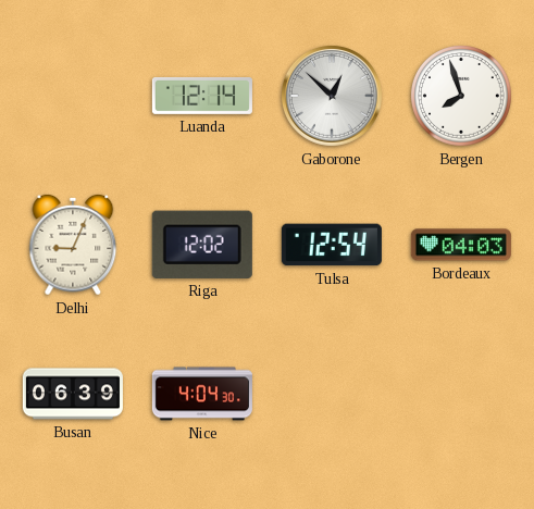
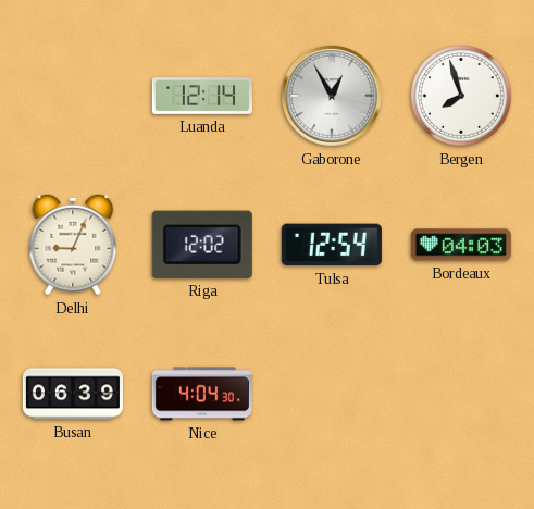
Gaborone: 12:52 -> 12:55 (332, 96)
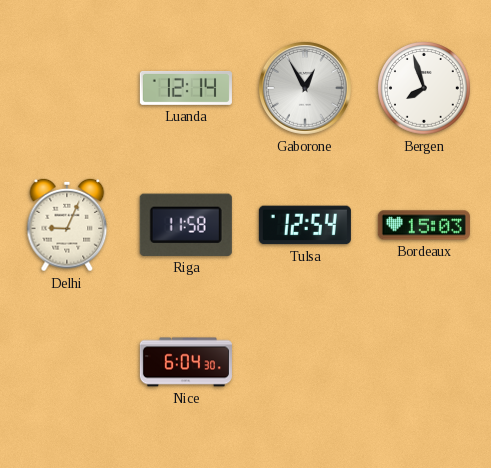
Riga: 12:02 -> 11:58 (186, 225)
Bordeaux: 04:03 -> 15:03 (424, 225)
Busan: 06:39 -> none (73, 394)
Nice: 4:04 -> 6:04 (186, 362)
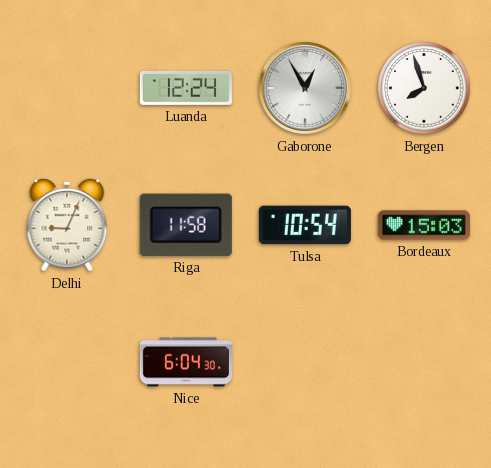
Luanda: 12:14 -> 12:24 (186, 88)
Tulsa: 12:54 -> 10:54 (305, 225)
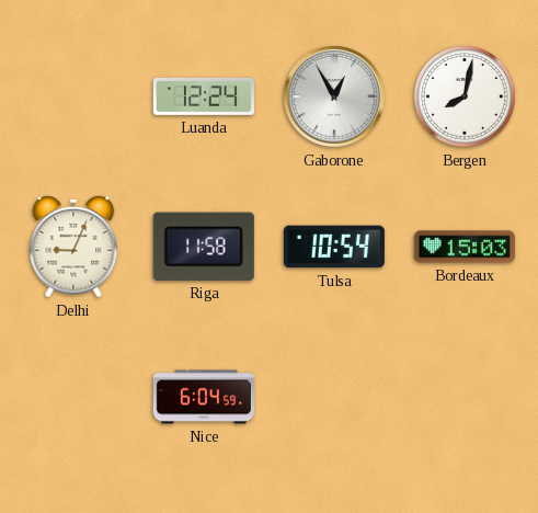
Bergen: 7:57 -> 8:02 (466, 98)
Nice: 6:04:30 -> 6:04:59 (204, 397)
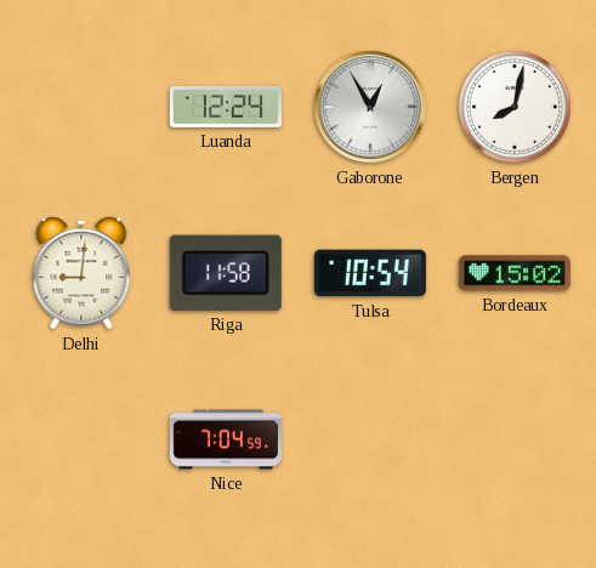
Delhi: 9:04 -> 9:01 (81, 273)
Bordeaux: 15:03 -> 15:02 (515, 273)
Nice: 6:04 -> 7:04 (226, 439)
